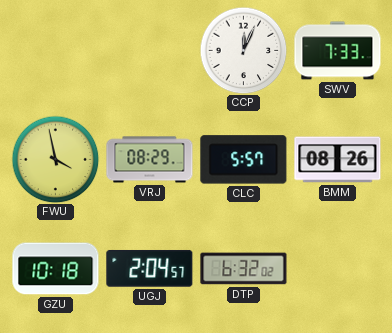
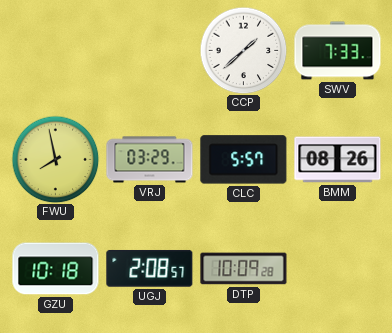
CCP: 12:04 -> 1:38 (243, 50)
FWU: 3:58 -> 7:58 (55, 159)
VRJ: 08:29 -> 03:29 (150, 160)
UGJ: 2:04 -> 2:08 (150, 268)
DTP: 6:32 -> 10:09 (244, 269)
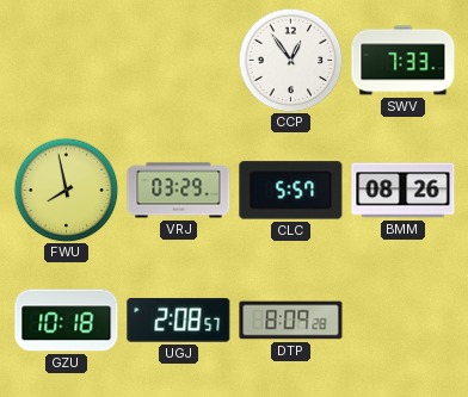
CCP: 1:38 -> 12:54 (290, 60)
DTP: 10:09 -> 8:09 (291, 321)
